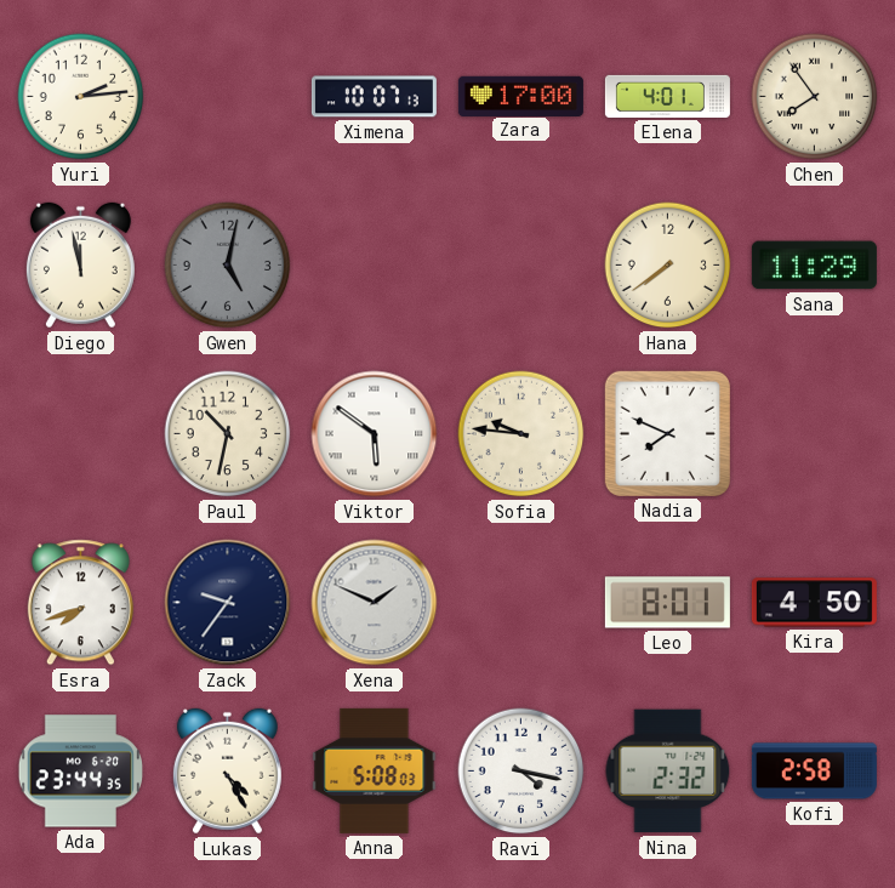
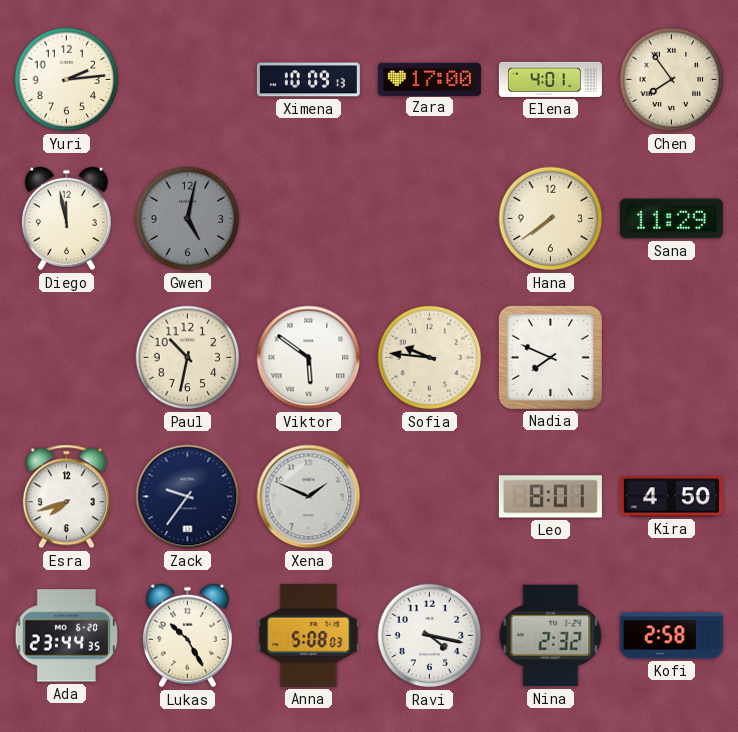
Ximena: 10:07 -> 10:09 (308, 80)
Lukas: 4:25 -> 10:25 (187, 636)
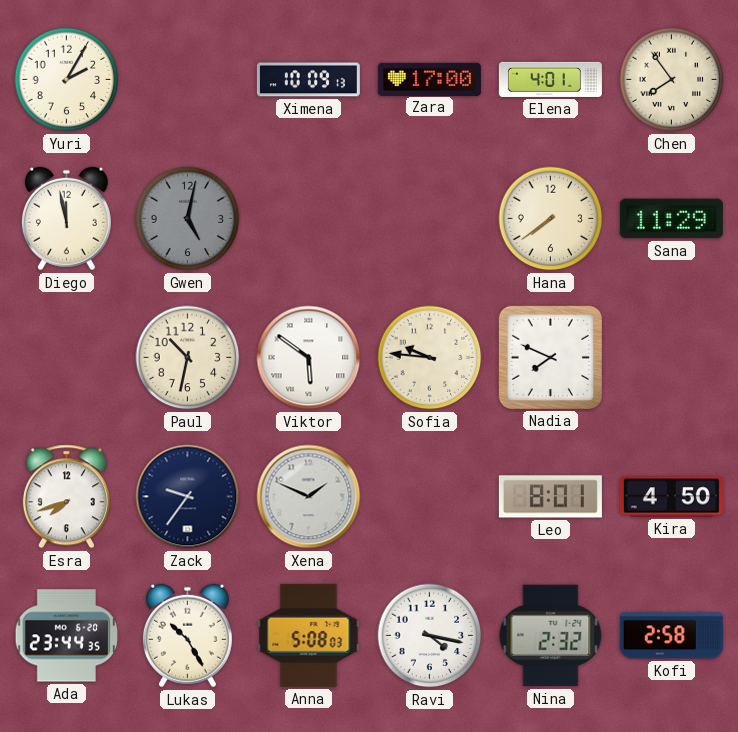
Yuri: 2:14 -> 2:05 (67, 80)
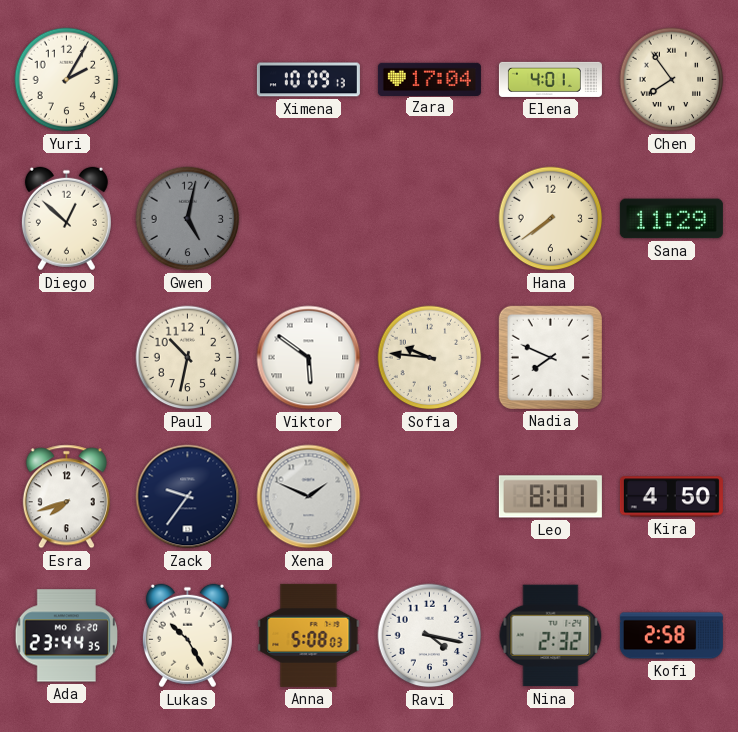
Zara: 17:00 -> 17:04 (429, 79)
Diego: 11:58 -> 12:52 (66, 219)
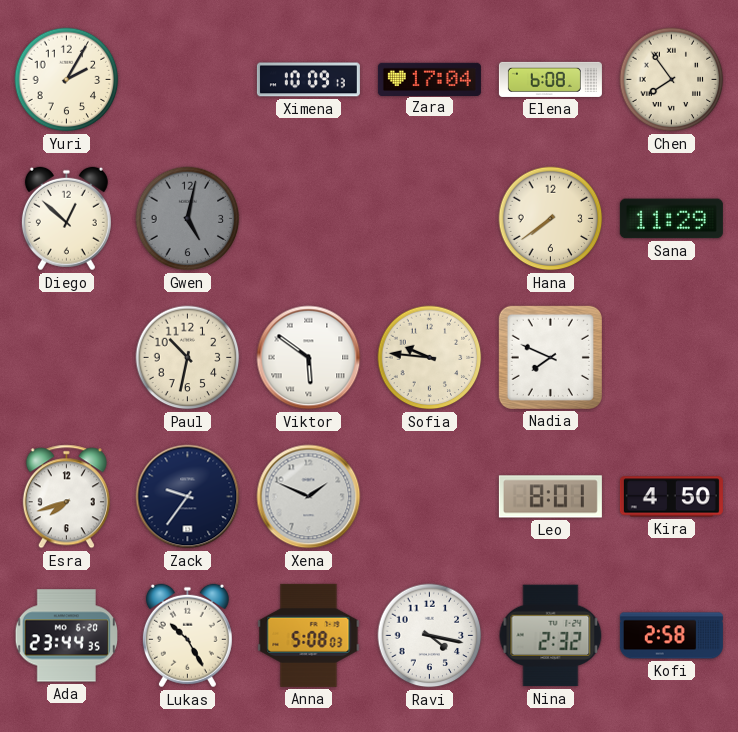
Elena: 4:01 -> 6:08 (550, 79)
